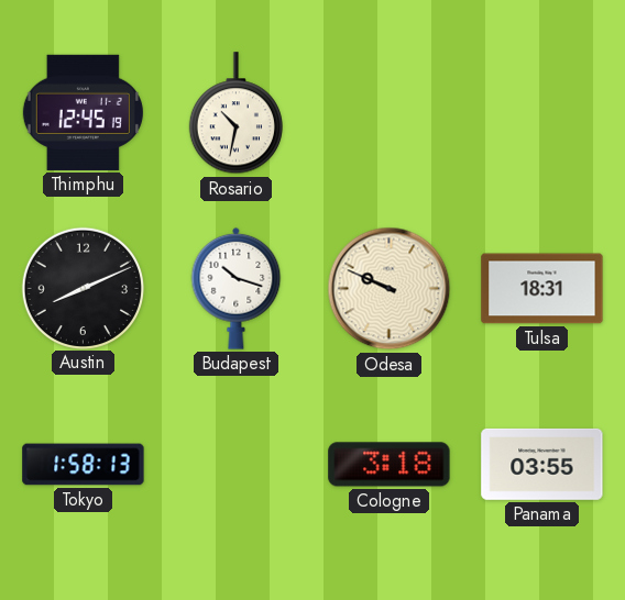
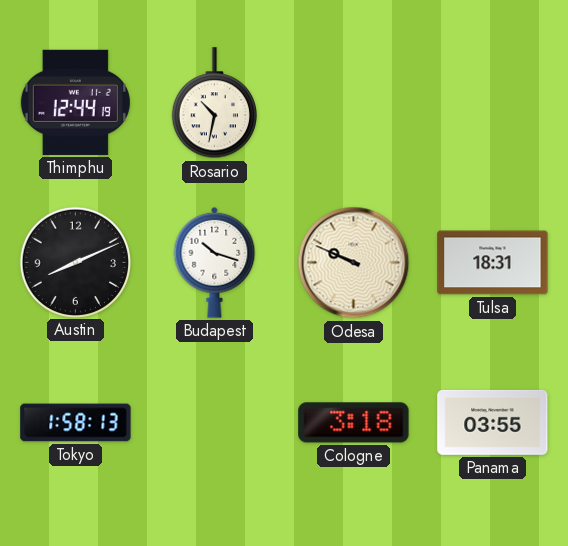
Thimphu: 12:45 -> 12:44 (75, 102)
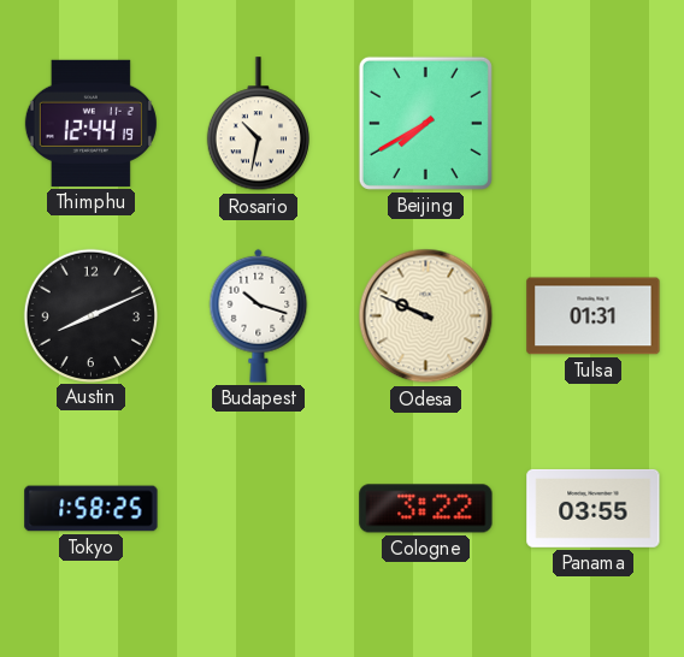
Beijing: none -> 7:40 (425, 123)
Tulsa: 18:31 -> 01:31 (594, 316)
Tokyo: 1:58:13 -> 1:58:25 (92, 509)
Cologne: 3:18 -> 3:22 (426, 509)
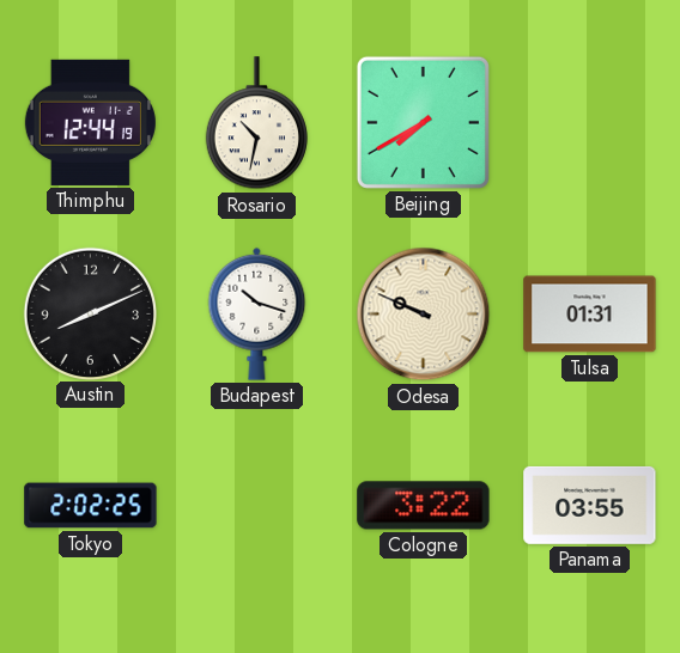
Tokyo: 1:58 -> 2:02 (91, 506)
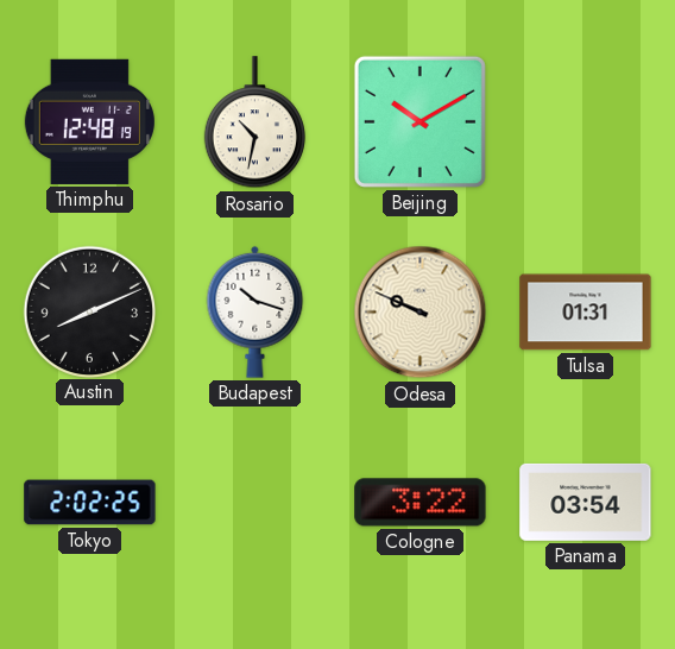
Thimphu: 12:44 -> 12:48 (89, 121)
Beijing: 7:40 -> 10:10 (419, 121)
Panama: 03:55 -> 03:54 (586, 502)
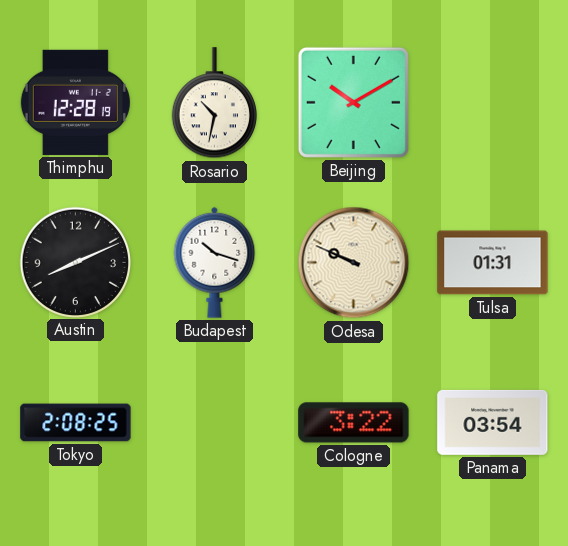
Thimphu: 12:48 -> 12:28 (75, 102)
Tokyo: 2:02 -> 2:08 (76, 423)
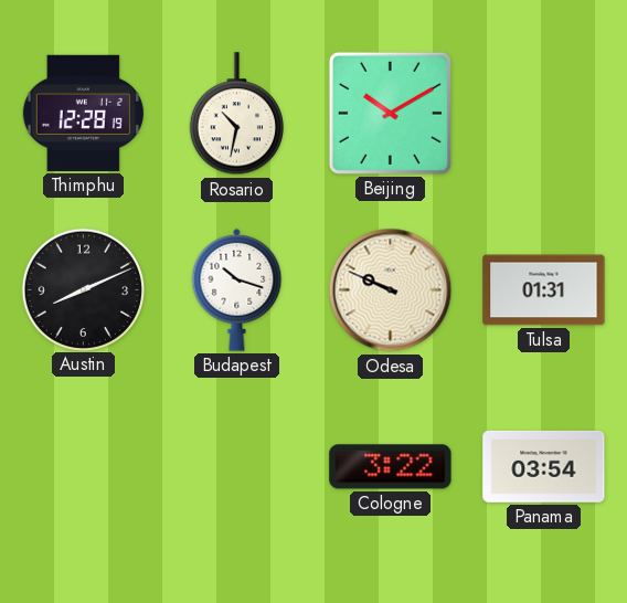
Tokyo: 2:08 -> none (76, 423)
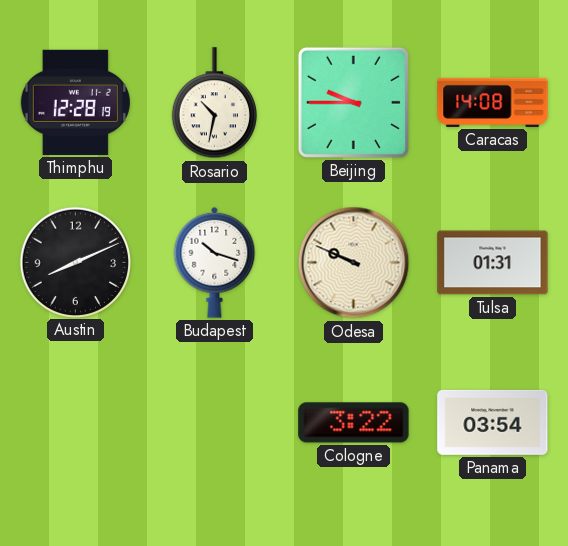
Beijing: 10:10 -> 9:45 (353, 102)
Caracas: none -> 14:08 (493, 102)
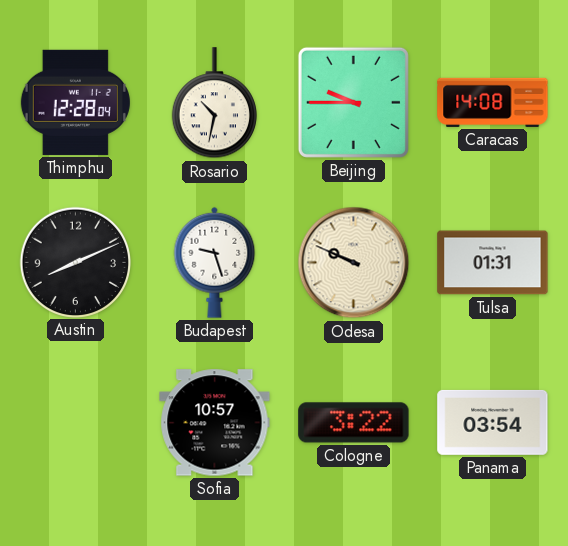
Thimphu: 12:28:19 -> 12:28:04 (75, 102)
Budapest: 10:18 -> 9:27 (215, 262)
Sofia: none -> 10:57 (215, 423)
